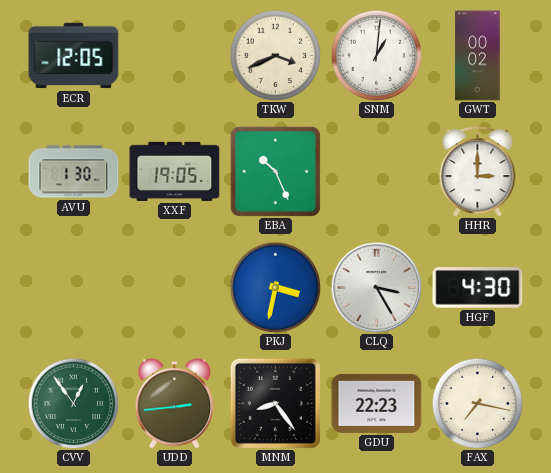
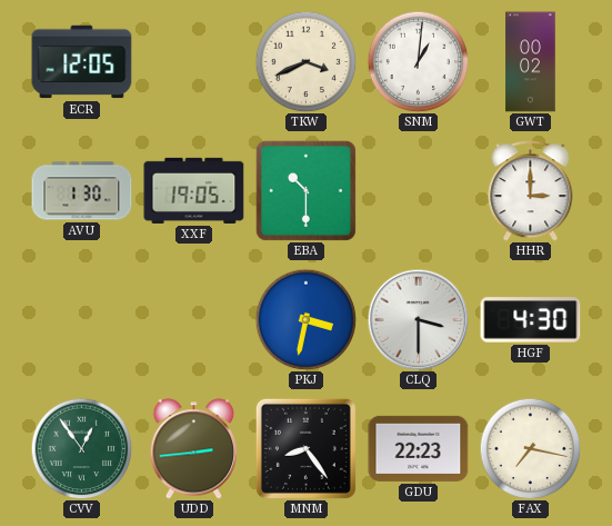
EBA: 10:26 -> 10:30 (305, 190)
CLQ: 3:25 -> 3:30 (418, 319)
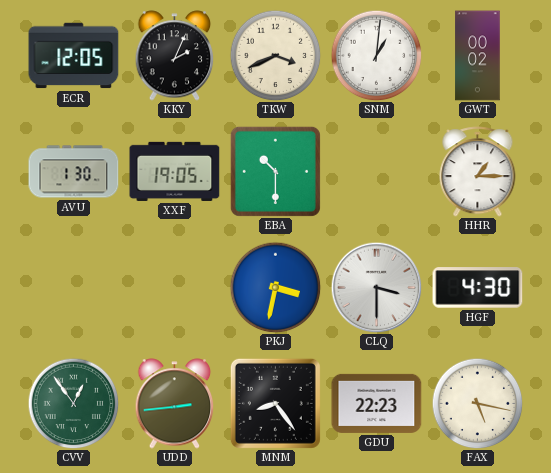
KKY: none -> 2:04 (175, 56)
HHR: 3:00 -> 1:15 (478, 172)
FAX: 7:17 -> 5:17 (477, 403)
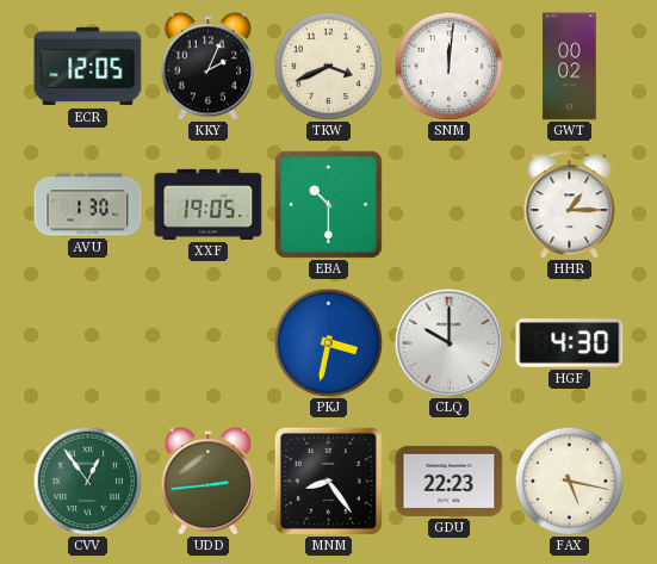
SNM: 1:01 -> 12:01 (448, 66)
CLQ: 3:30 -> 10:00 (448, 342)
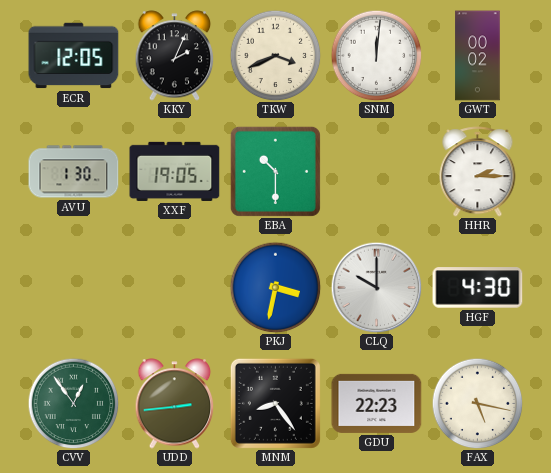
HHR: 1:15 -> 2:15 (478, 172)
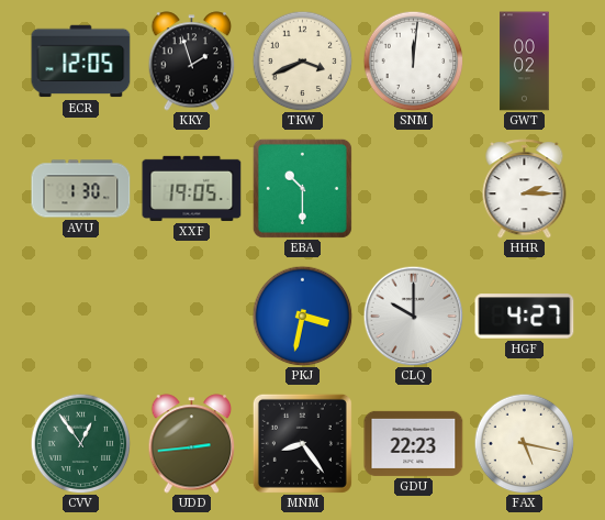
KKY: 2:04 -> 1:57 (192, 62)
HGF: 4:30 -> 4:27 (525, 317)
